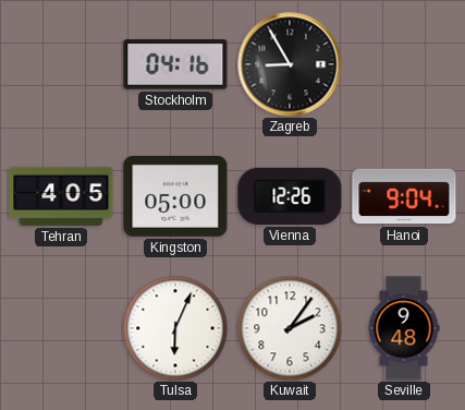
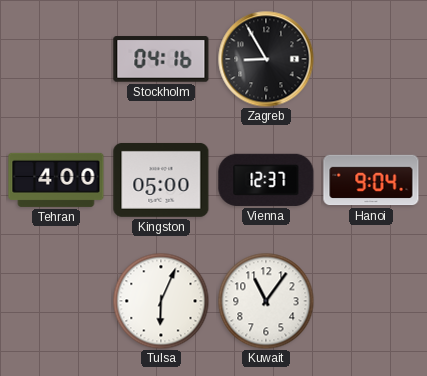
Tehran: 4:05 -> 4:00 (56, 180)
Vienna: 12:26 -> 12:37 (266, 180)
Kuwait: 2:06 -> 11:06 (266, 301)
Seville: 9:48 -> none (404, 328)
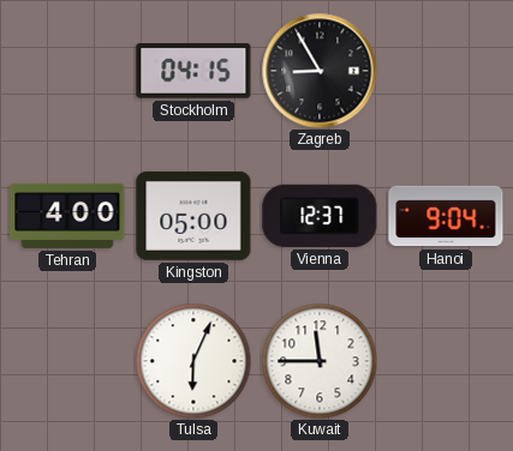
Stockholm: 04:16 -> 04:15 (193, 71)
Kuwait: 11:06 -> 11:45 (320, 361)
